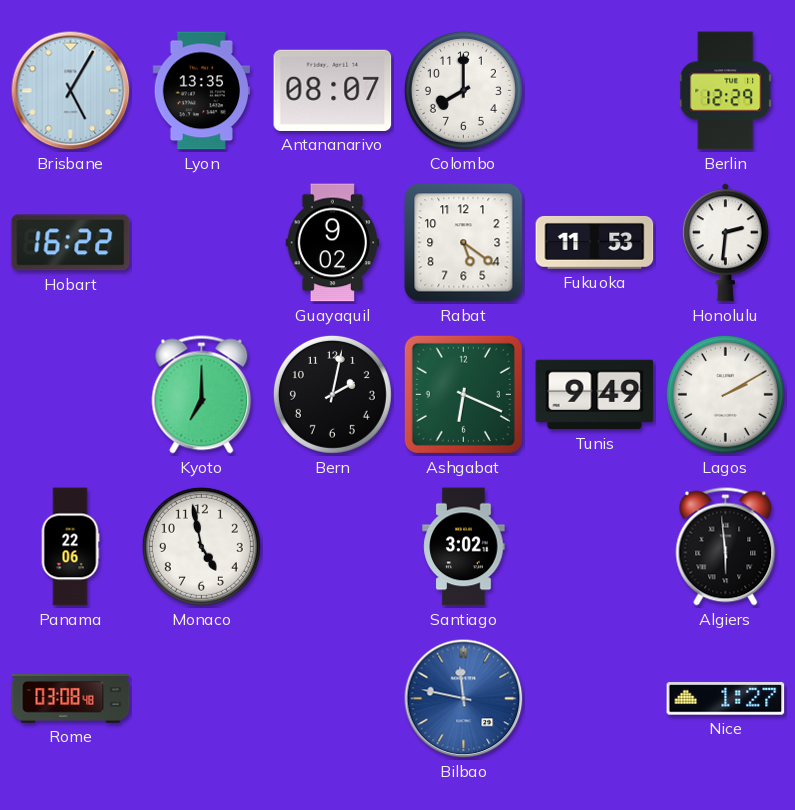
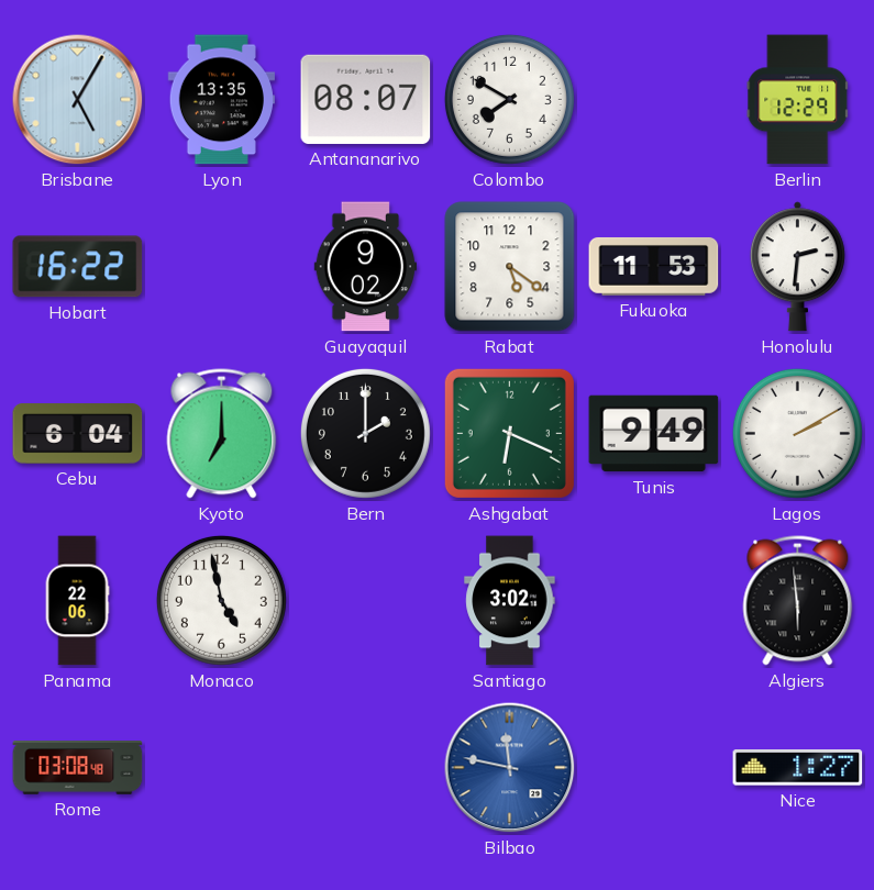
Colombo: 8:00 -> 7:50 (509, 99)
Cebu: none -> 6:04 (78, 434)
Bern: 2:02 -> 2:00 (365, 433)
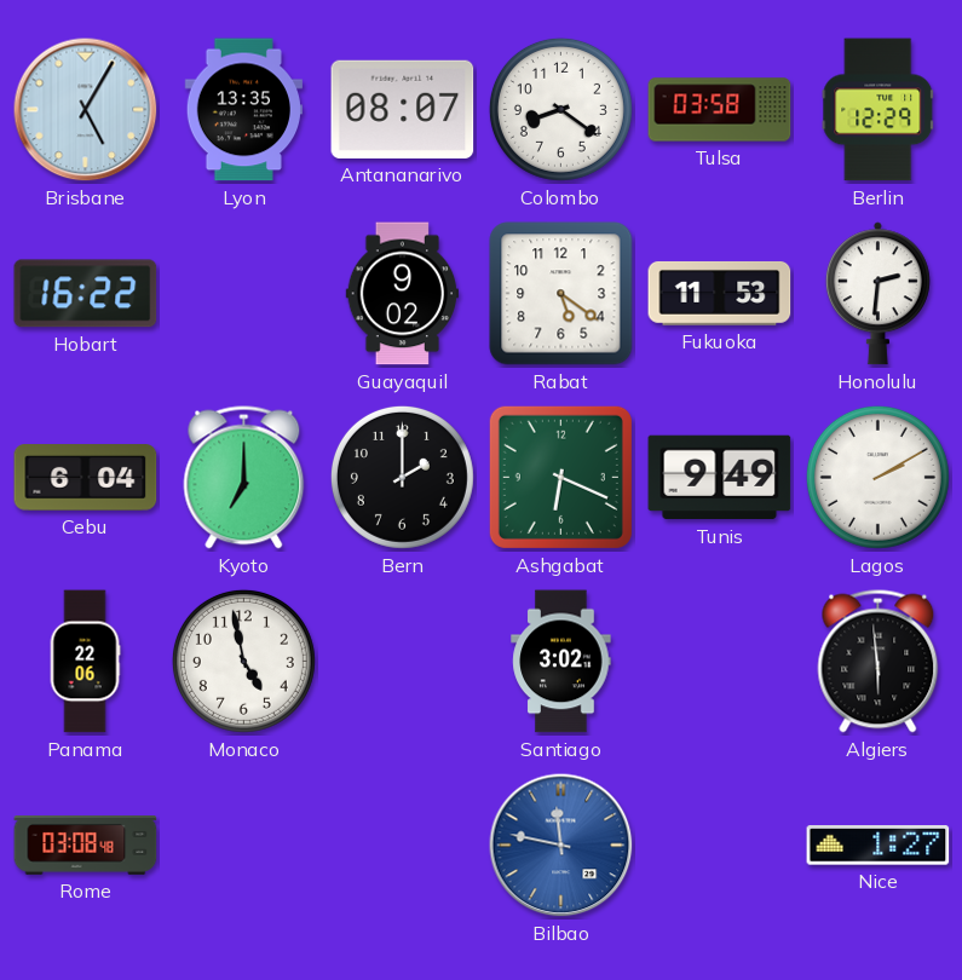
Colombo: 7:50 -> 8:21 (560, 109)
Tulsa: none -> 03:58 (720, 110)
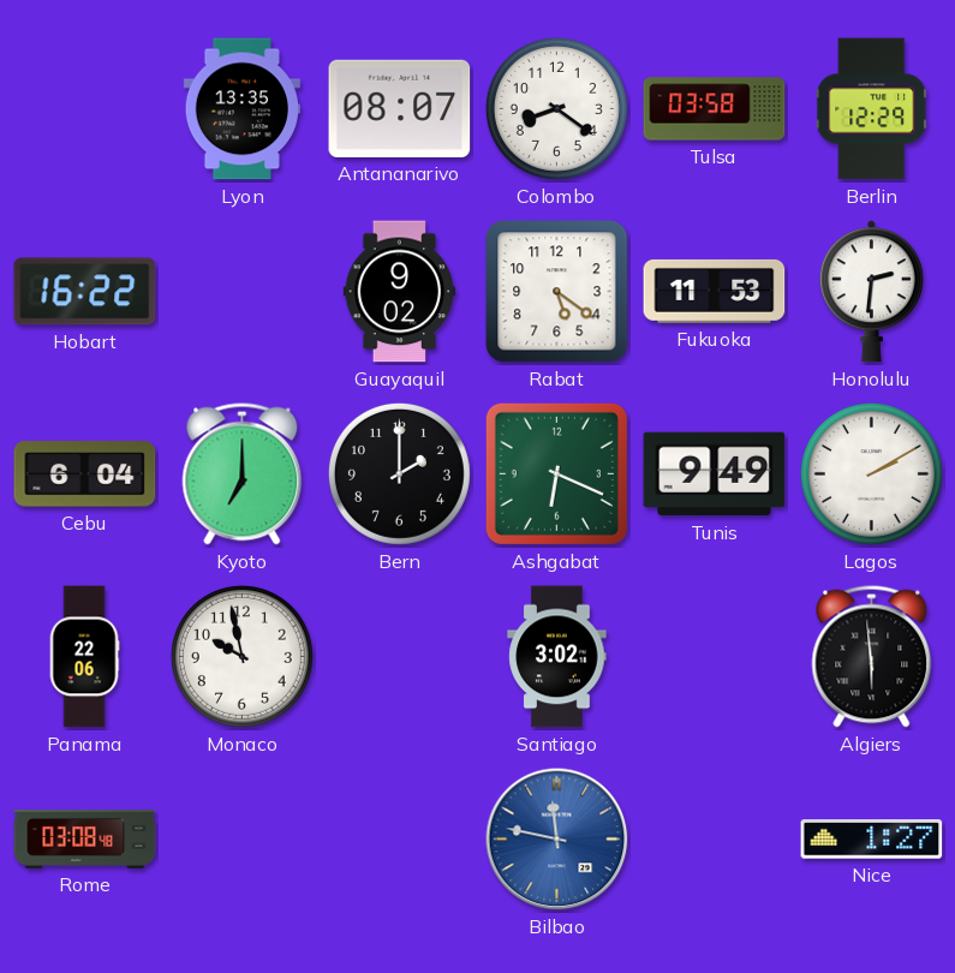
Brisbane: 5:05 -> none (86, 110)
Monaco: 4:58 -> 9:58 (241, 656)
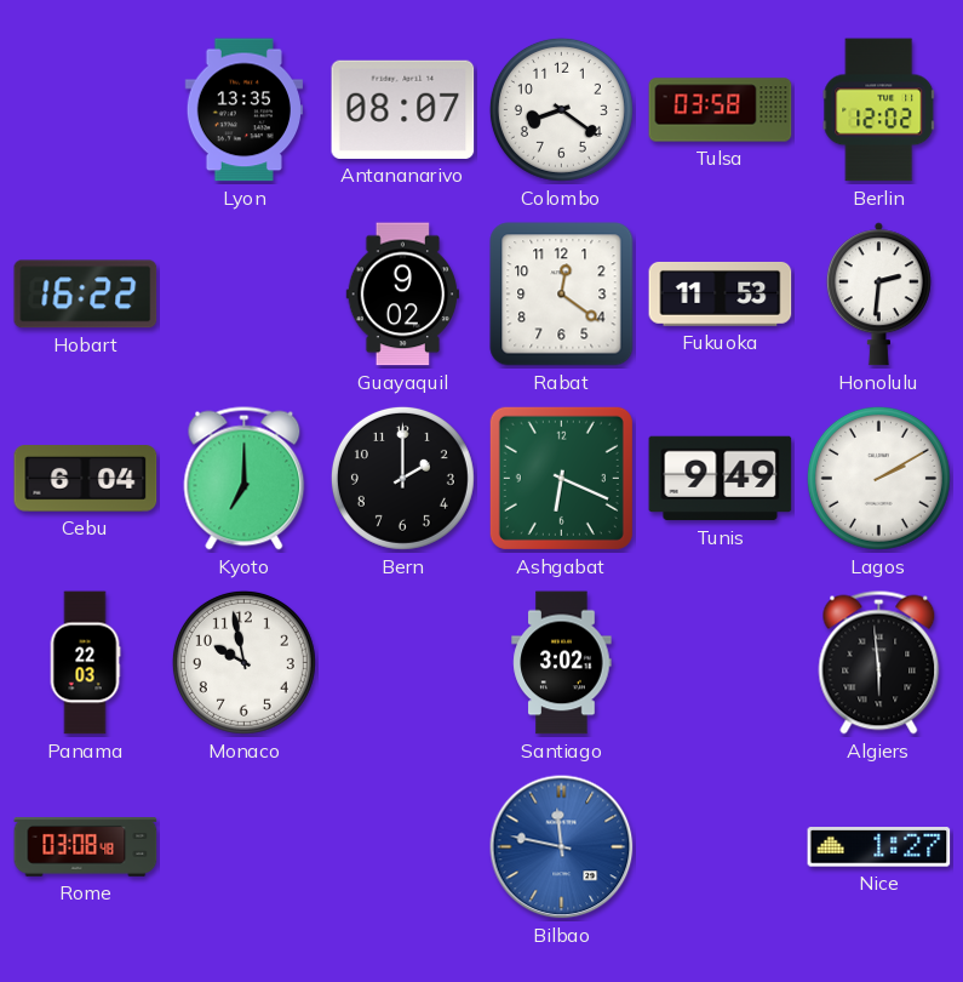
Berlin: 12:29 -> 12:02 (879, 110)
Rabat: 5:21 -> 12:21 (562, 295)
Panama: 22:06 -> 22:03 (85, 663)
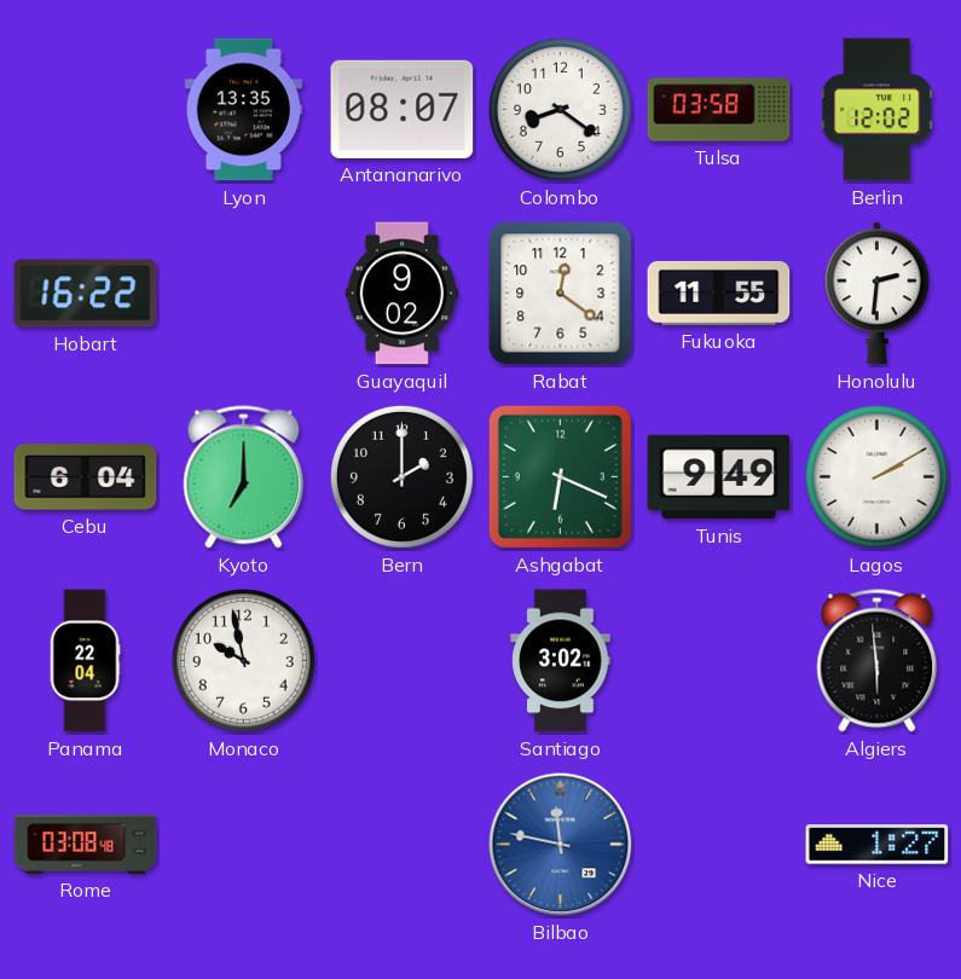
Fukuoka: 11:53 -> 11:55 (719, 292)
Panama: 22:03 -> 22:04 (85, 661)
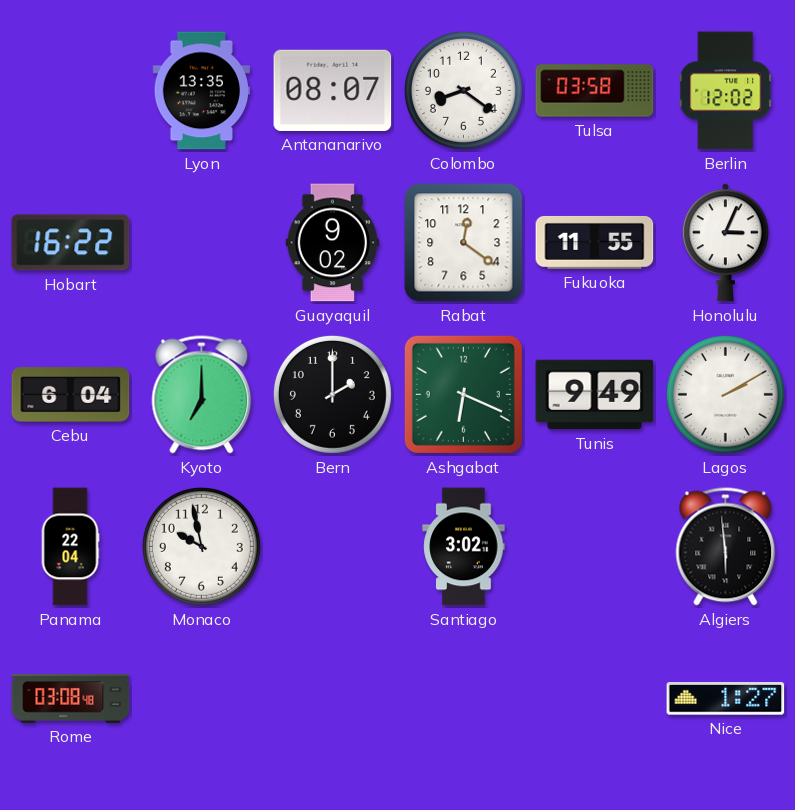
Honolulu: 2:31 -> 3:04 (725, 243)
Bilbao: 11:47 -> none (561, 845)
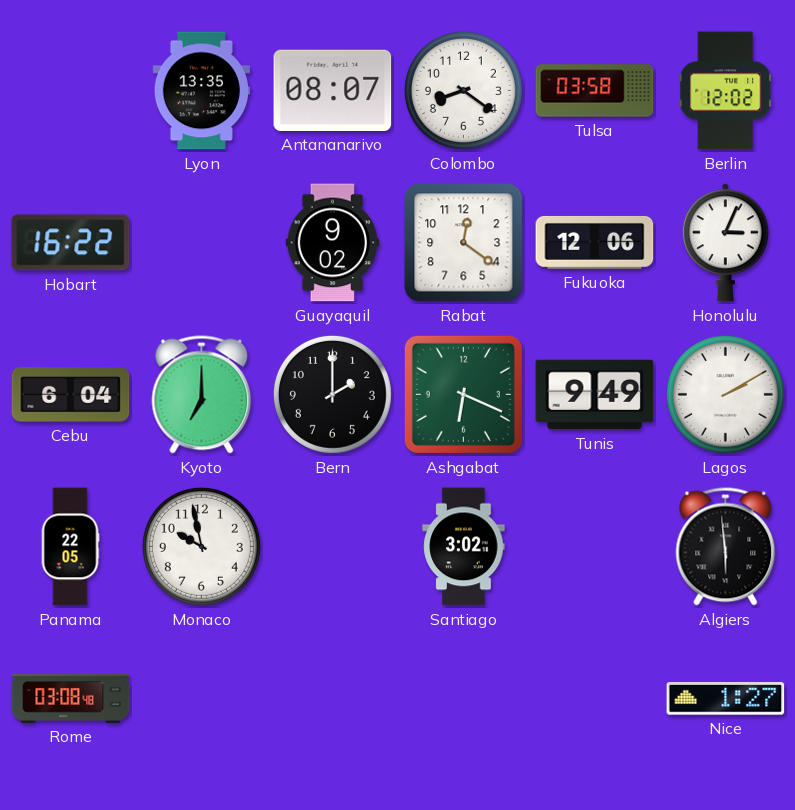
Fukuoka: 11:55 -> 12:06 (595, 242)
Panama: 22:04 -> 22:05 (70, 547)
